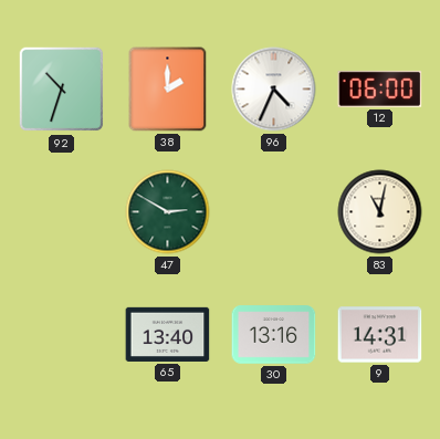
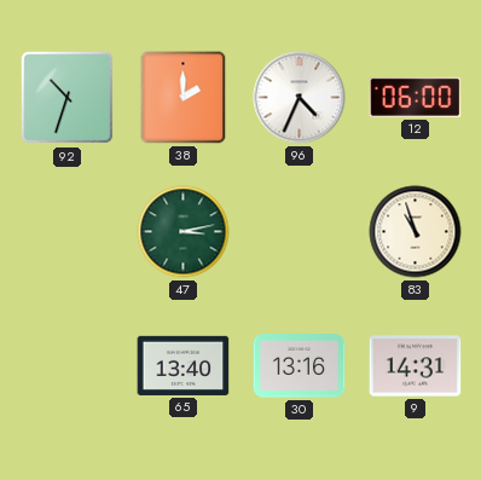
47: 2:50 -> 3:13 (184, 232)
83: 11:02 -> 10:57 (416, 232)
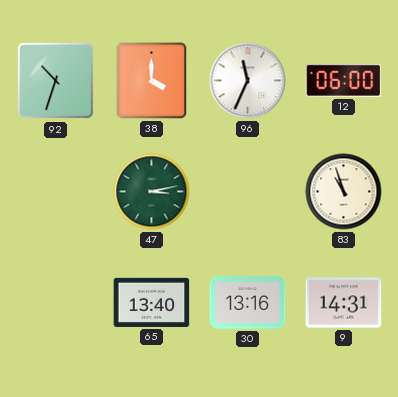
38: 2:00 -> 4:00 (152, 81)
96: 4:34 -> 11:34 (248, 81)
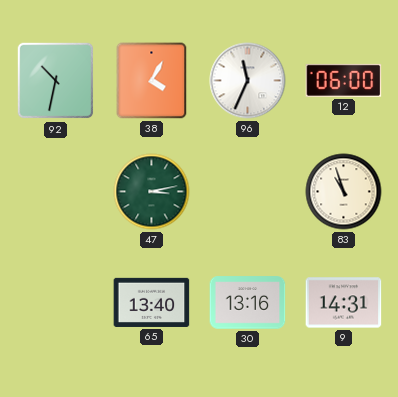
92: 10:33 -> 10:32 (56, 81)
38: 4:00 -> 4:05 (152, 81)
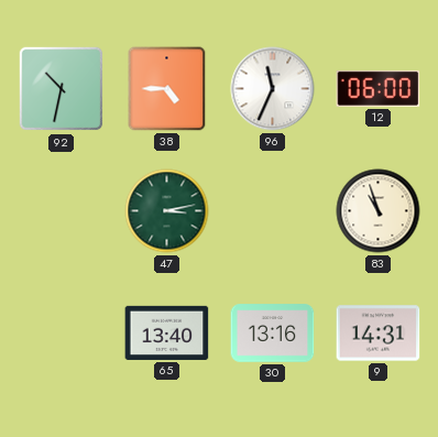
38: 4:05 -> 4:45 (167, 89)
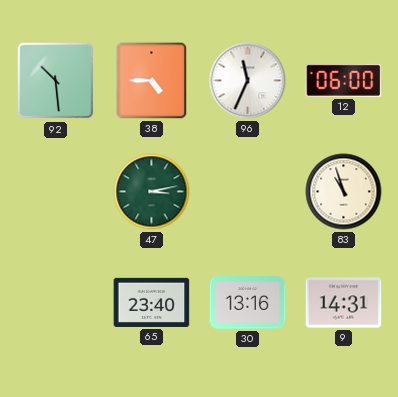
92: 10:32 -> 10:29 (56, 81)
65: 13:40 -> 23:40 (152, 302)
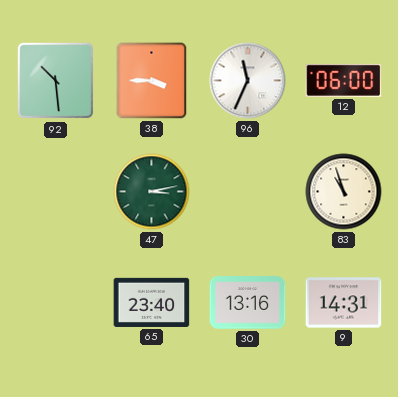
38: 4:45 -> 3:45 (152, 81)
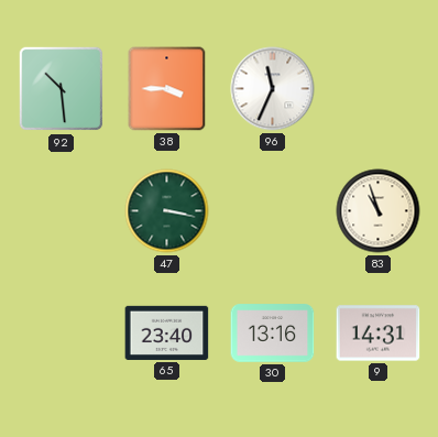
12: 06:00 -> none (344, 80)
47: 3:13 -> 3:17 (167, 211)
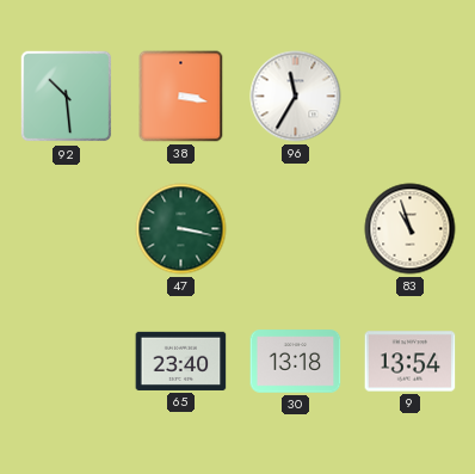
38: 3:45 -> 3:17 (181, 97)
96: 11:34 -> 11:35 (296, 97)
30: 13:16 -> 13:18 (296, 362)
9: 14:31 -> 13:54 (411, 362)
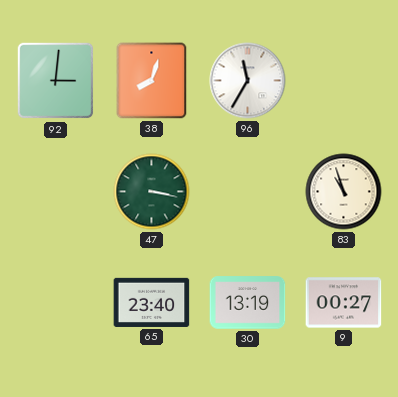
92: 10:29 -> 3:01 (56, 81)
38: 3:17 -> 8:03 (152, 81)
30: 13:18 -> 13:19 (248, 303)
9: 13:54 -> 00:27 (344, 303)
